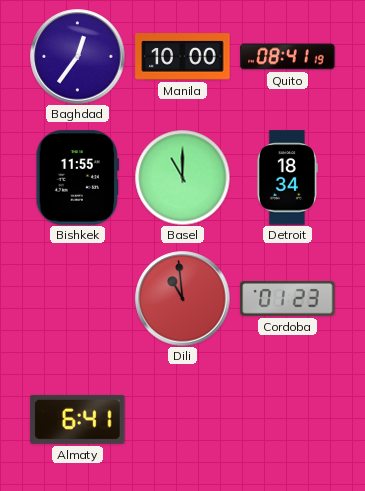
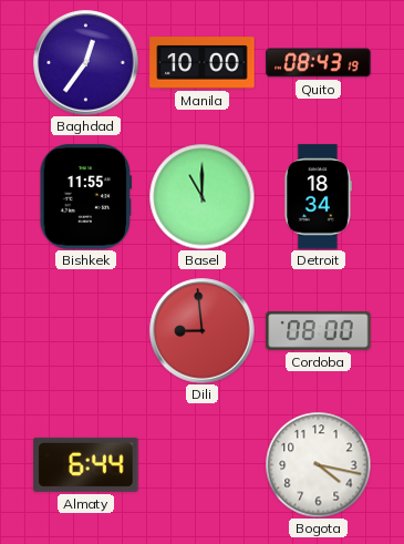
Quito: 08:41 -> 08:43 (319, 63)
Dili: 10:59 -> 8:59 (203, 331)
Cordoba: 01:23 -> 08:00 (319, 331)
Almaty: 6:41 -> 6:44 (86, 464)
Bogota: none -> 4:17 (318, 464)
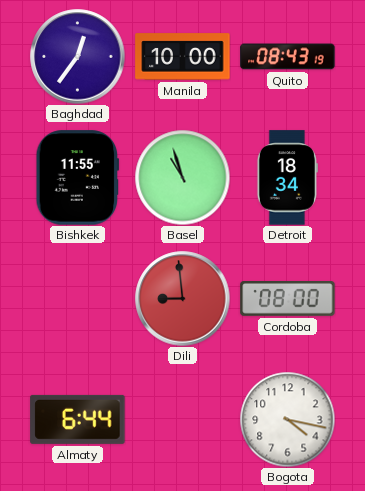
Basel: 11:00 -> 10:57 (182, 177)
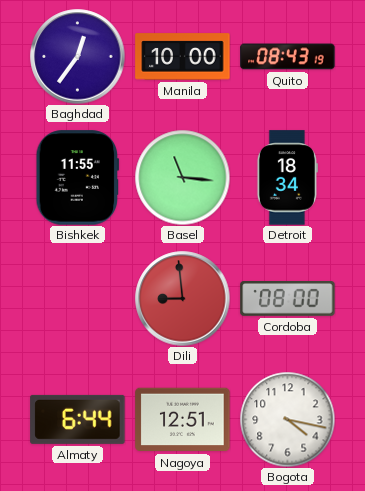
Basel: 10:57 -> 11:16 (182, 177)
Nagoya: none -> 12:51 (183, 420)
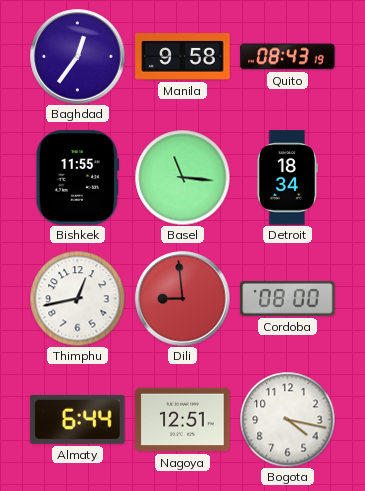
Manila: 10:00 -> 9:58 (183, 57)
Thimphu: none -> 12:43 (77, 298)
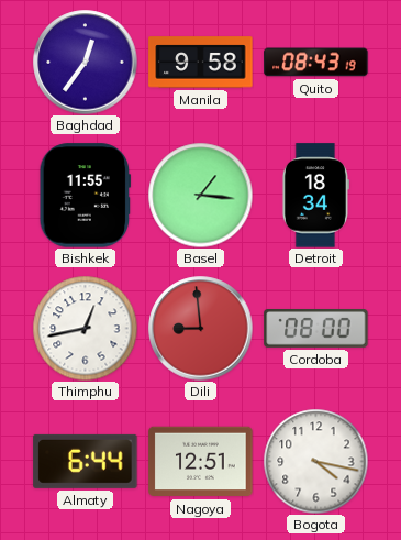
Basel: 11:16 -> 1:16 (200, 195)
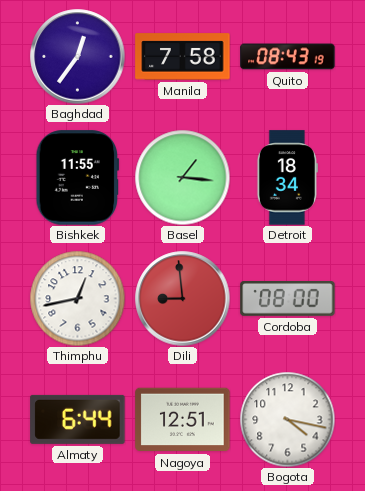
Manila: 9:58 -> 7:58 (183, 57)
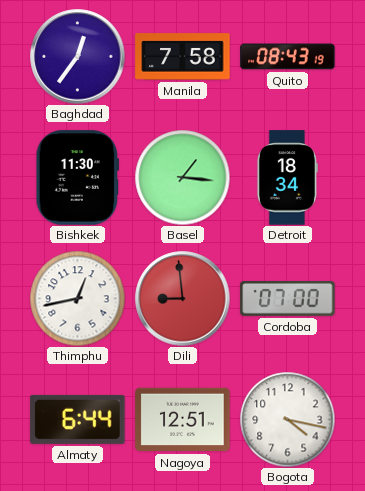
Bishkek: 11:55 -> 11:30 (78, 178)
Cordoba: 08:00 -> 07:00 (288, 299)
